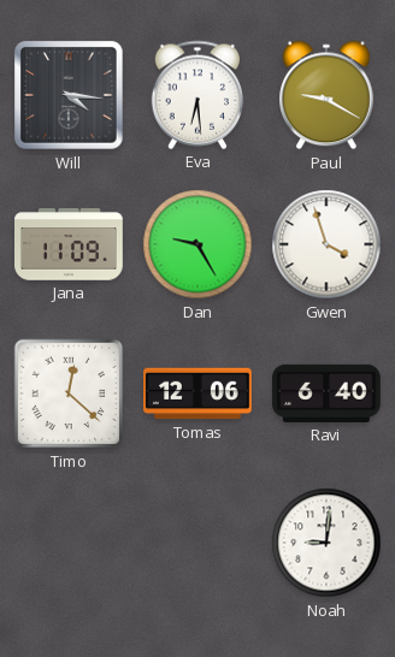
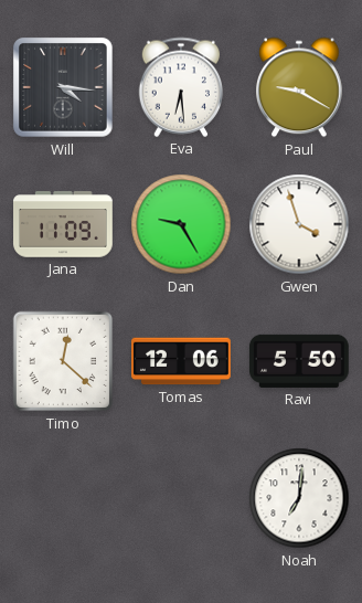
Ravi: 6:40 -> 5:50 (299, 361)
Noah: 9:01 -> 7:01 (299, 498)
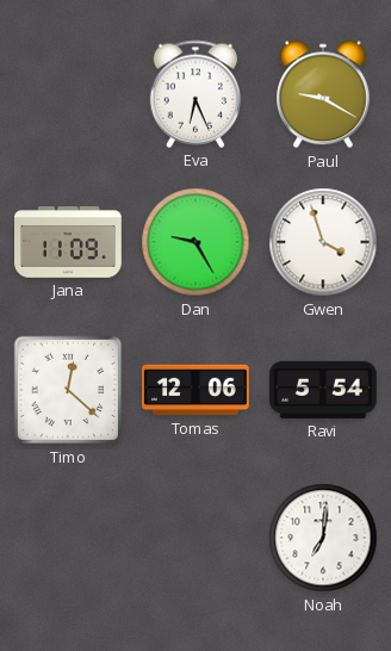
Will: 4:16 -> none (63, 87)
Eva: 6:29 -> 6:26 (195, 94)
Ravi: 5:50 -> 5:54 (323, 390)
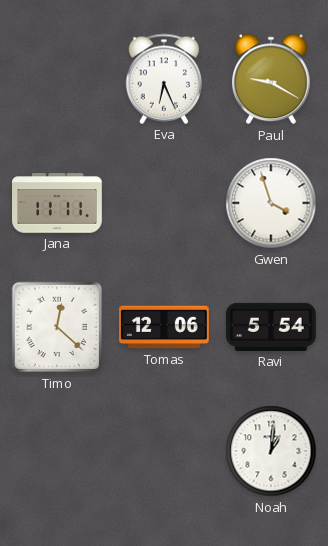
Jana: 11:09 -> 11:11 (58, 203)
Dan: 9:25 -> none (195, 242)
Noah: 7:01 -> 1:01 (271, 451)
